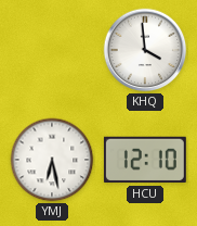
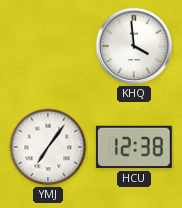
YMJ: 6:28 -> 7:06 (48, 147)
HCU: 12:10 -> 12:38 (134, 147)
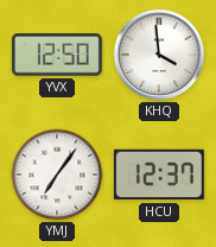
YVX: none -> 12:50 (57, 55)
HCU: 12:38 -> 12:37 (159, 175)
